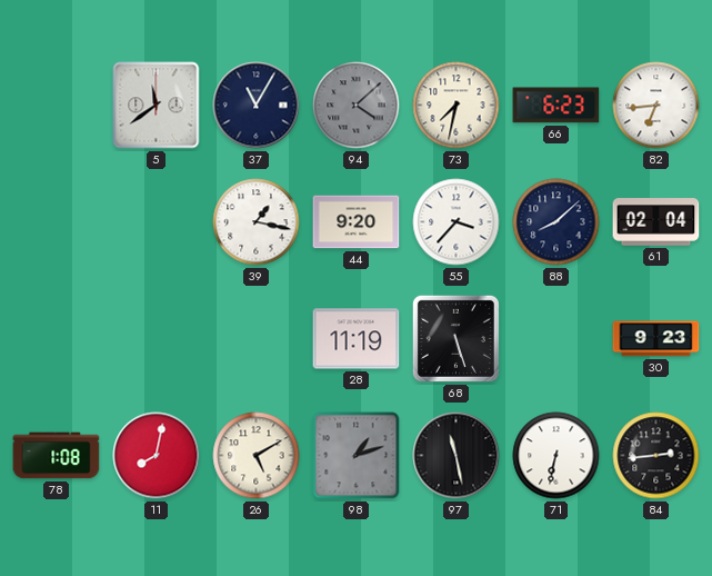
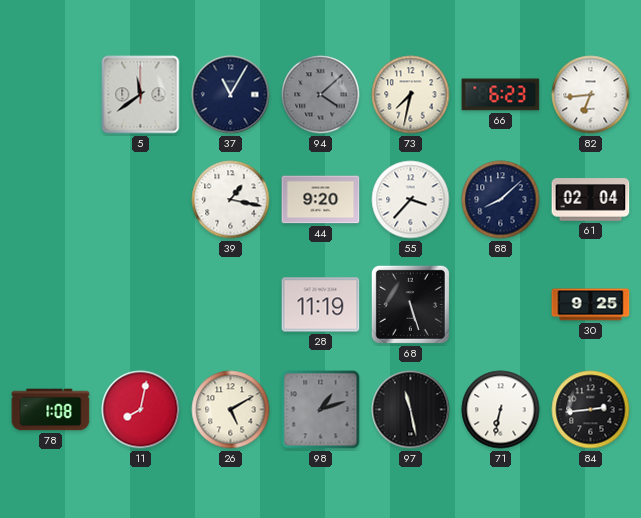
30: 9:23 -> 9:25 (591, 305)
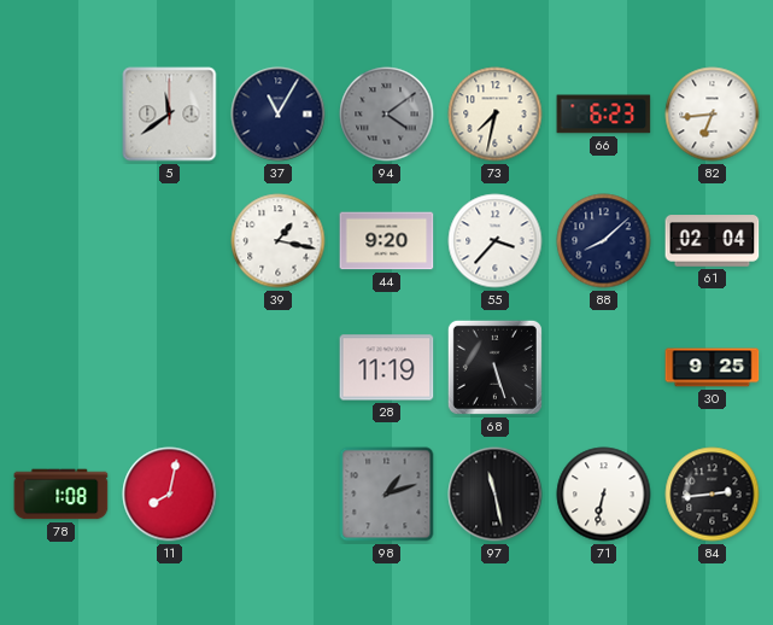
94: 4:08 -> 4:09 (387, 115)
26: 5:10 -> none (231, 410)
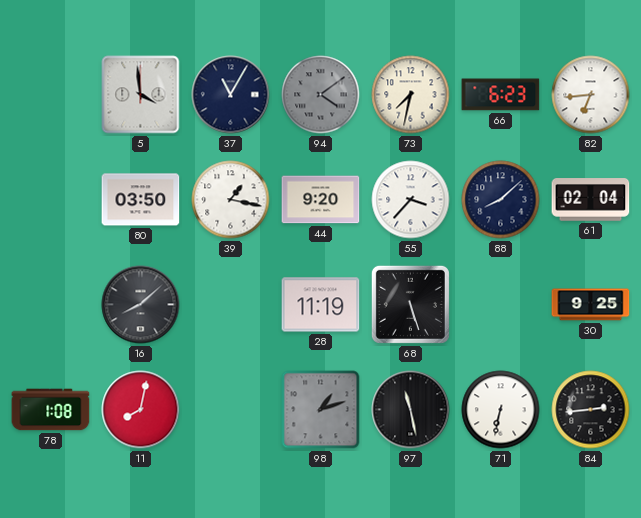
5: 11:39 -> 3:59 (141, 95)
80: none -> 03:50 (141, 200)
16: none -> 8:08 (141, 305)
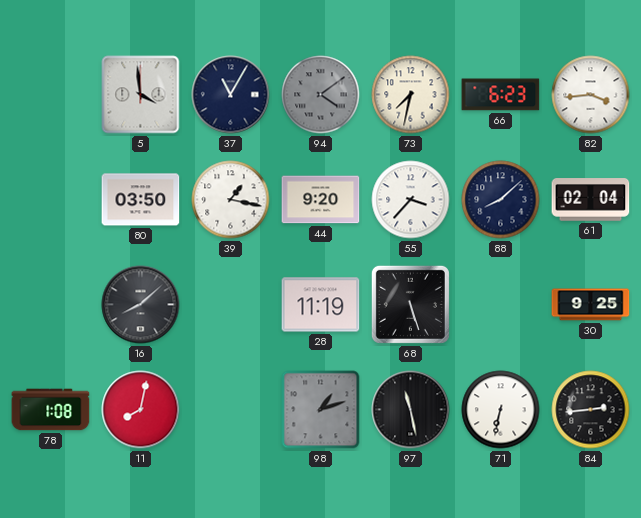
82: 6:44 -> 3:44 (591, 95)
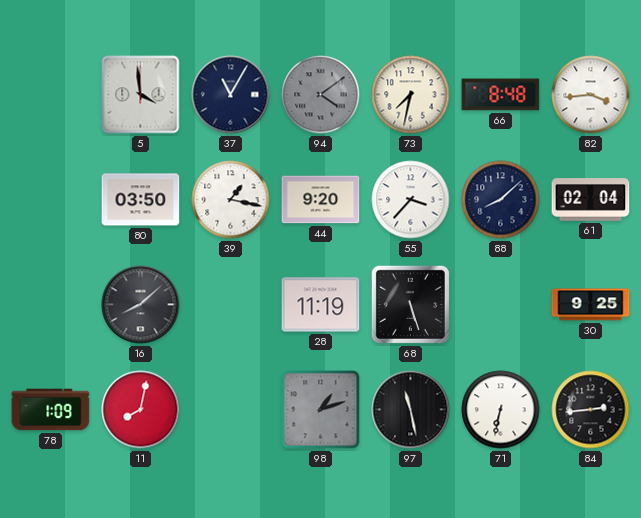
66: 6:23 -> 8:48 (501, 95)
78: 1:08 -> 1:09 (51, 410)
